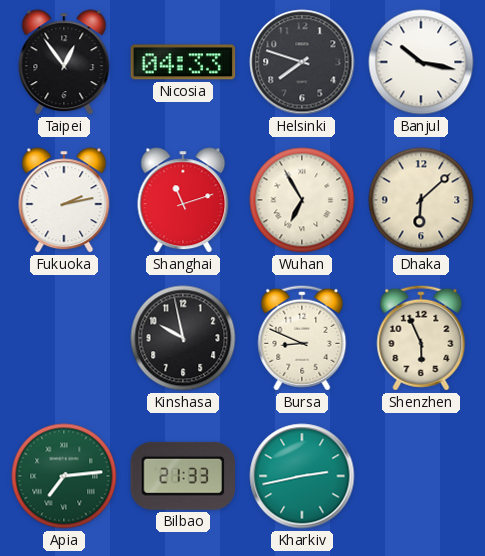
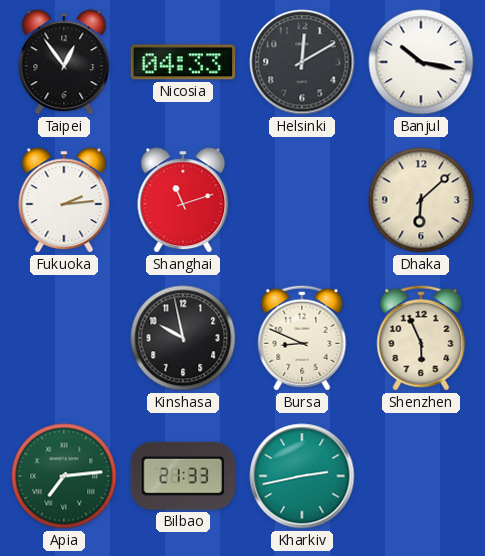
Helsinki: 7:48 -> 12:10 (302, 62)
Fukuoka: 2:13 -> 2:14 (64, 200)
Wuhan: 6:55 -> none (302, 200)
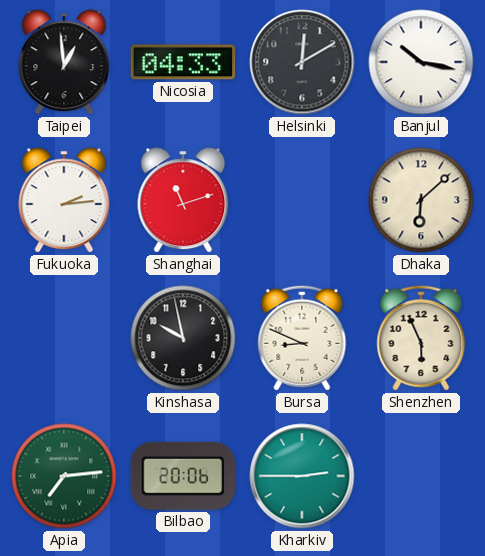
Taipei: 12:54 -> 12:59 (64, 62)
Bilbao: 21:33 -> 20:06 (183, 476)
Kharkiv: 2:43 -> 2:45 (302, 476)
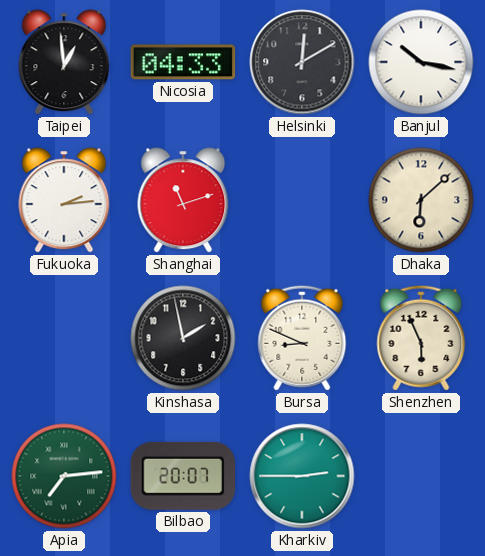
Kinshasa: 9:58 -> 1:58 (183, 338)
Bilbao: 20:06 -> 20:07 (183, 476)
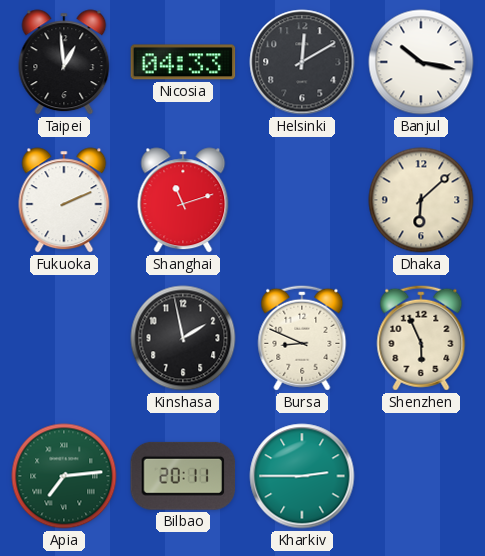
Fukuoka: 2:14 -> 2:11 (64, 200)
Bilbao: 20:07 -> 20:11 (183, 476)
